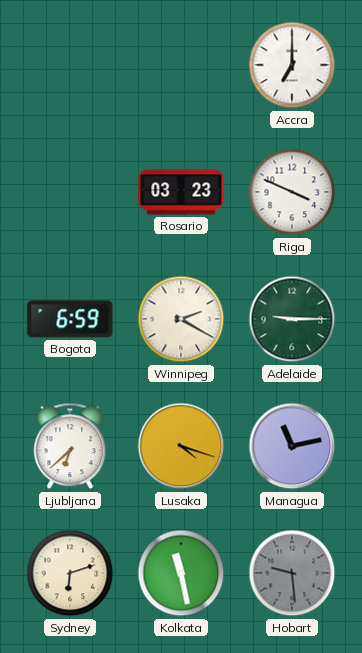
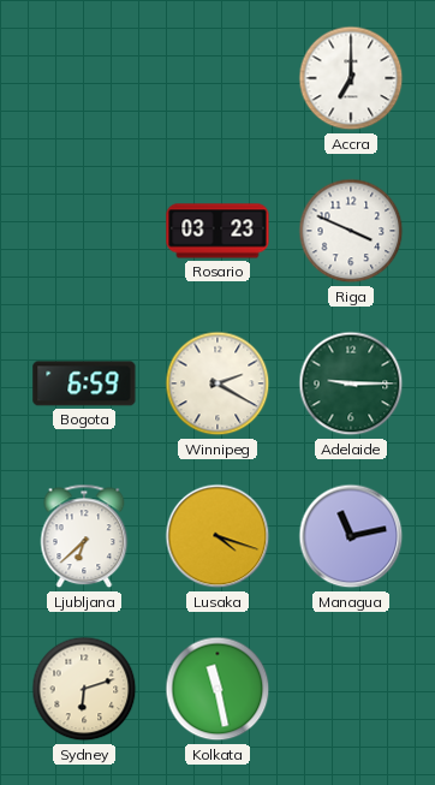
Hobart: 9:29 -> none (292, 573)
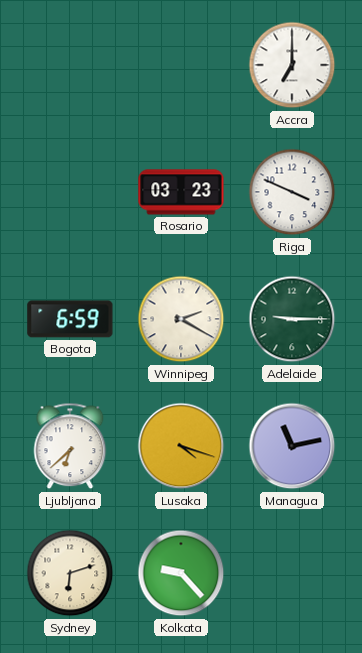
Kolkata: 11:28 -> 9:23 (181, 573)
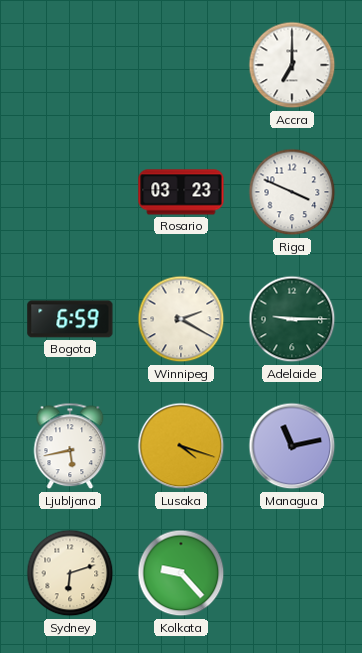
Ljubljana: 6:38 -> 5:43 (70, 446)
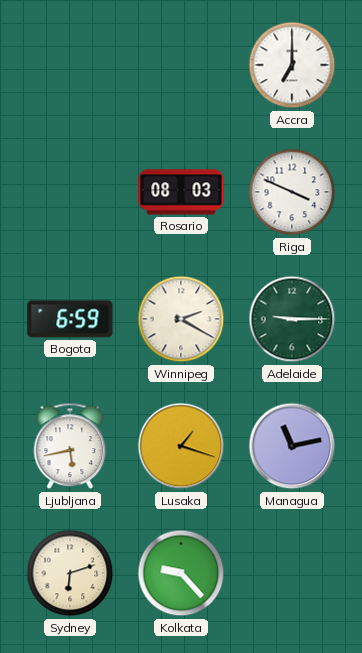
Rosario: 03:23 -> 08:03 (181, 192)
Lusaka: 4:18 -> 1:18 (181, 446)
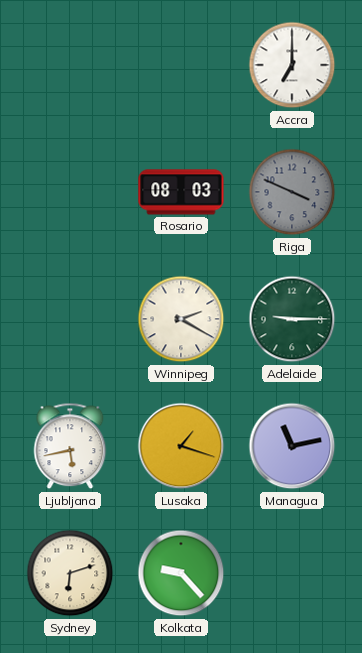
Riga dial: white -> grey (292, 192)
Bogota: 6:59 -> none (70, 319)
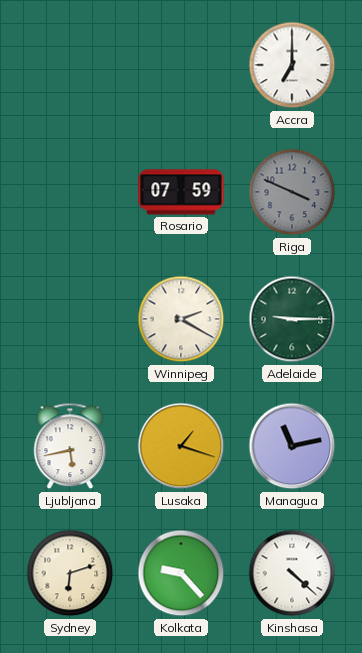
Rosario: 08:03 -> 07:59 (181, 192)
Kinshasa: none -> 4:22 (292, 573)
